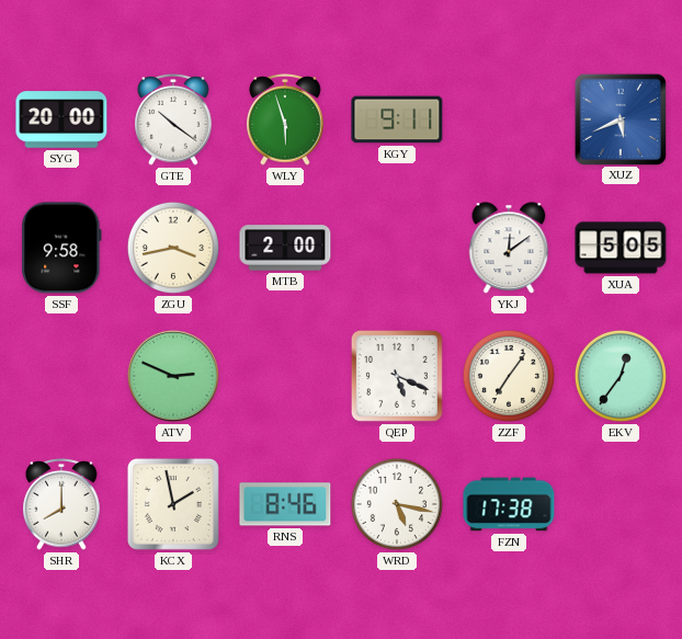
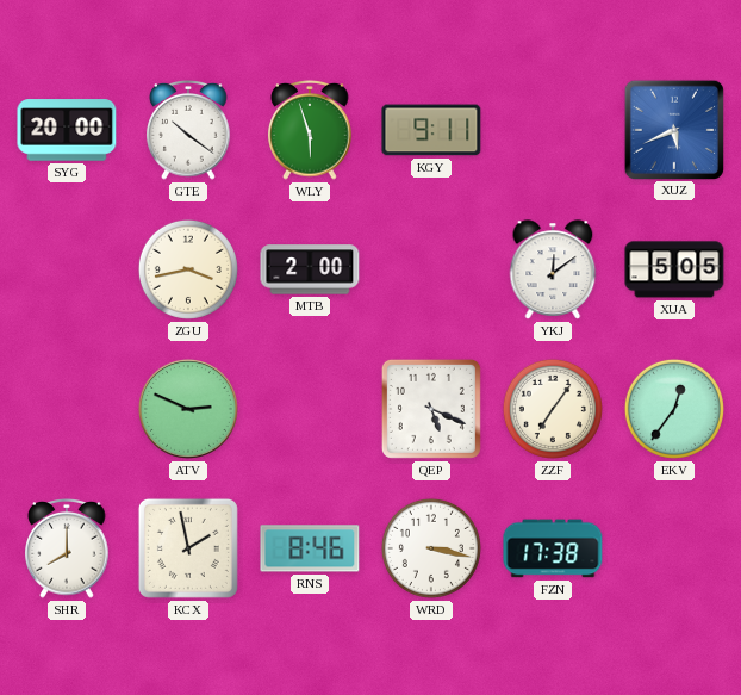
SSF: 9:58 -> none (61, 248)
WRD: 5:17 -> 3:17 (431, 548)
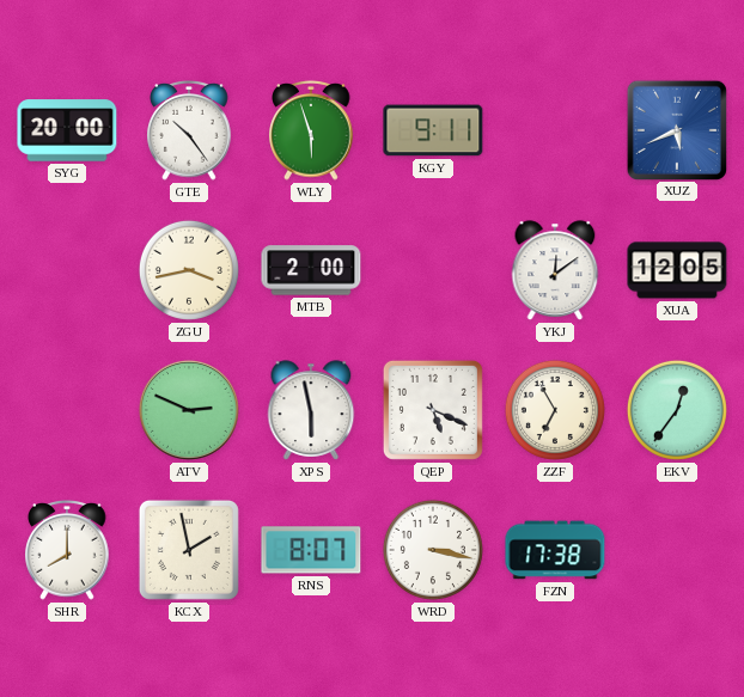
GTE: 10:21 -> 10:24 (189, 132)
XUA: 5:05 -> 12:05 (677, 270)
XPS: none -> 5:58 (311, 410)
ZZF: 7:06 -> 6:55 (555, 410)
RNS: 8:46 -> 8:07 (311, 550)
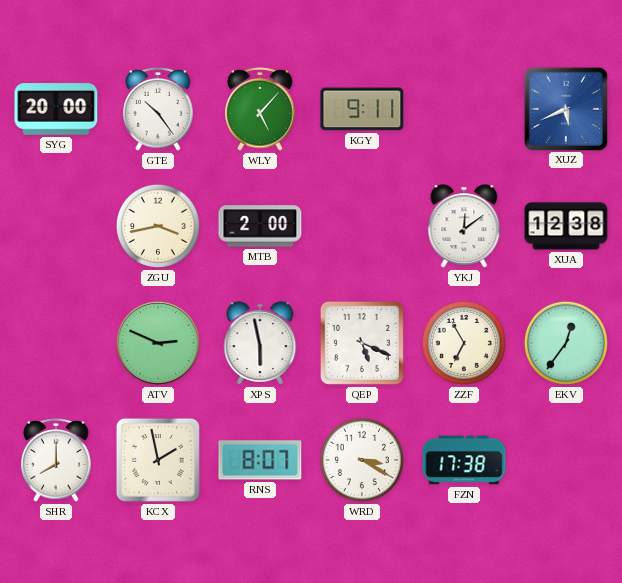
WLY: 5:57 -> 5:07 (260, 110)
XUA: 12:05 -> 12:38 (566, 226)
WRD: 3:17 -> 3:20 (362, 460)
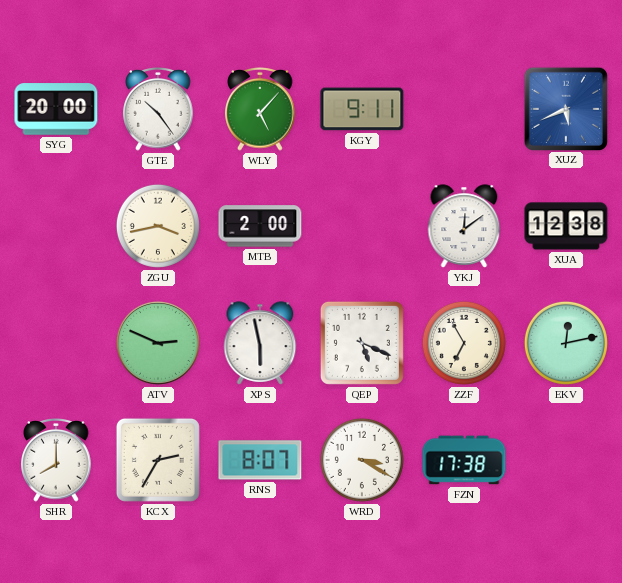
EKV: 12:36 -> 12:13 (566, 343)
KCX: 1:58 -> 2:35 (158, 460)
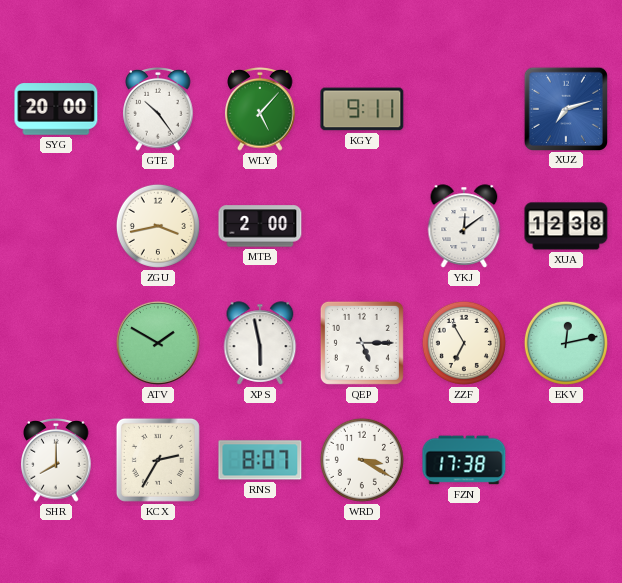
XUZ: 5:41 -> 7:12 (565, 108)
ATV: 2:49 -> 1:50 (158, 343)
QEP: 5:19 -> 5:15 (362, 343)
